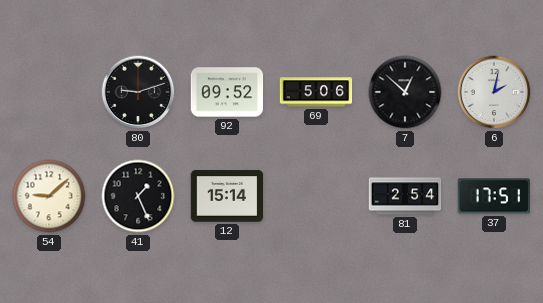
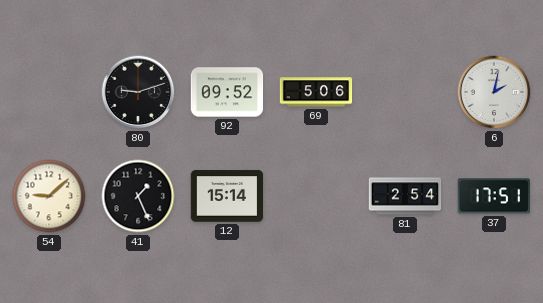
7: 12:52 -> none (405, 92)
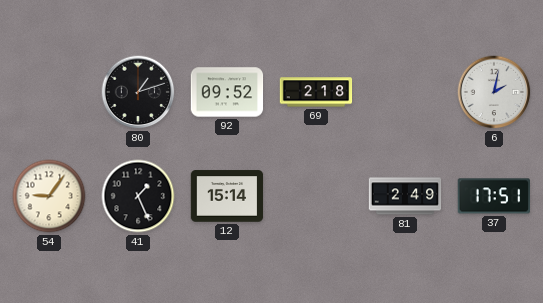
80: 9:12 -> 1:12 (138, 92)
69: 5:06 -> 2:18 (316, 92)
54: 9:08 -> 9:06 (49, 196)
81: 2:54 -> 2:49 (405, 196)
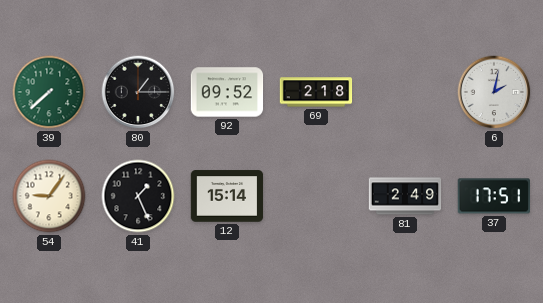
39: none -> 7:38 (49, 92)
80: 1:12 -> 1:15 (138, 92)
